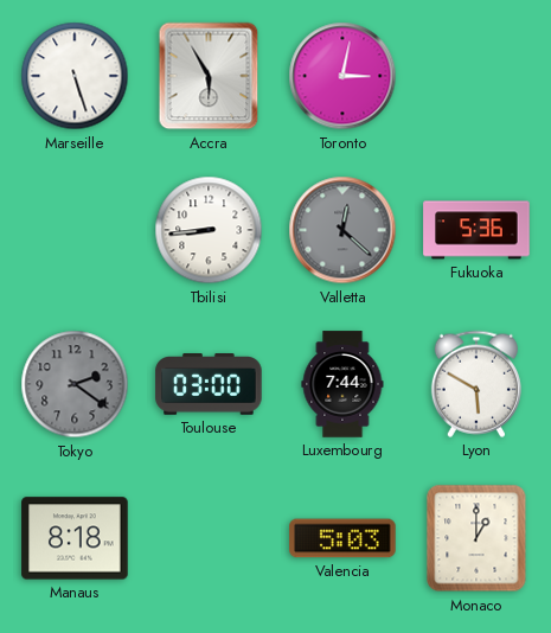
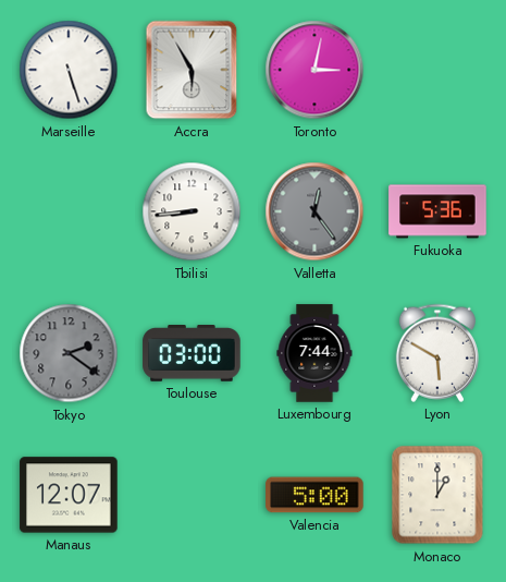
Valletta: 12:22 -> 12:24 (314, 211)
Manaus: 8:18 -> 12:07 (69, 495)
Valencia: 5:03 -> 5:00 (314, 495)
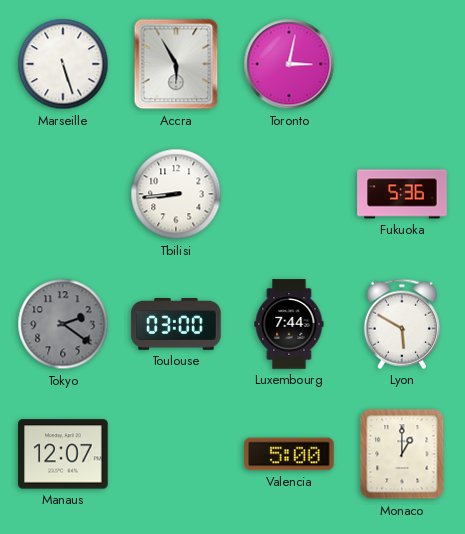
Valletta: 12:24 -> none (314, 211)
